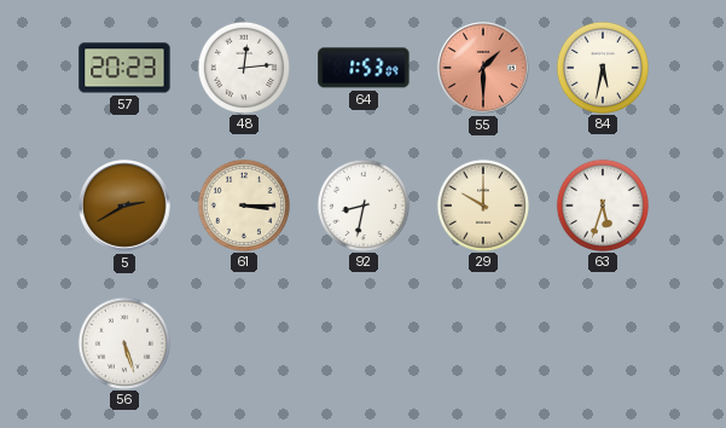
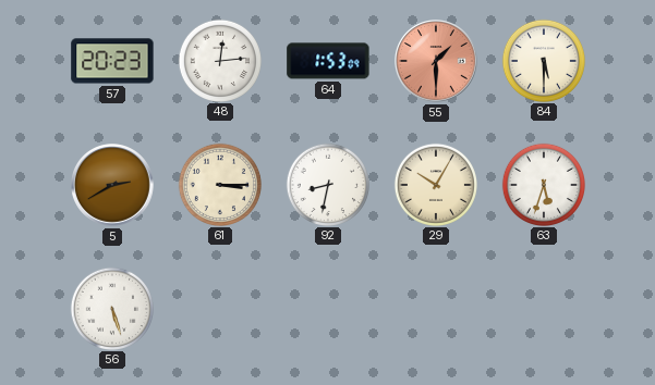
84: 5:32 -> 5:30 (543, 60)
29: 10:00 -> 10:05 (435, 184)
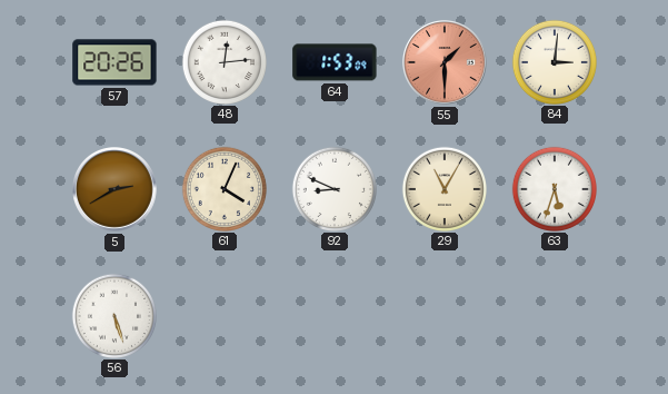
57: 20:23 -> 20:26 (114, 62)
84: 5:30 -> 3:01 (554, 61)
61: 3:15 -> 4:04 (223, 188)
92: 8:32 -> 8:49 (333, 188)
29: 10:05 -> 11:05 (443, 188)
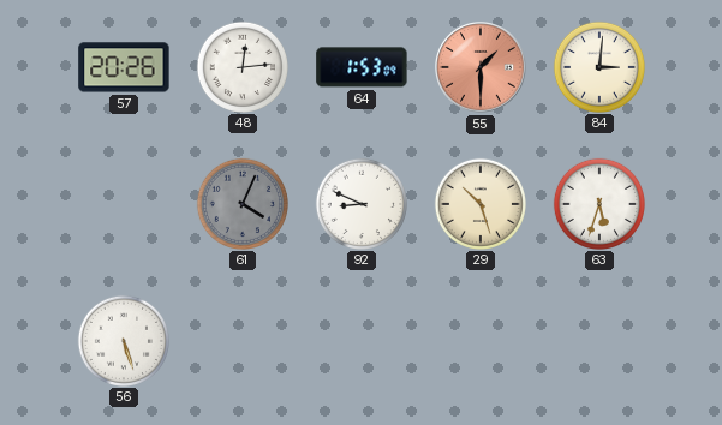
5: 2:40 -> none (116, 190)
61 dial: cream -> grey (241, 203)
29: 11:05 -> 10:27 (479, 203)
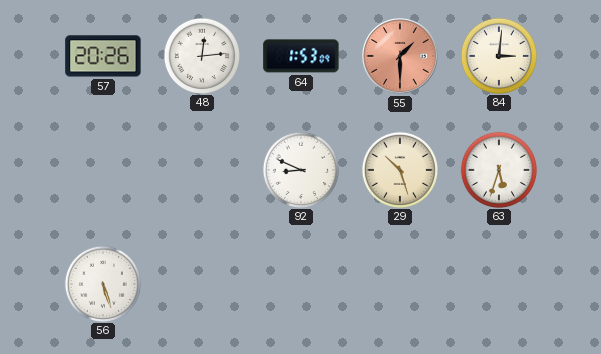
61: 4:04 -> none (241, 203)
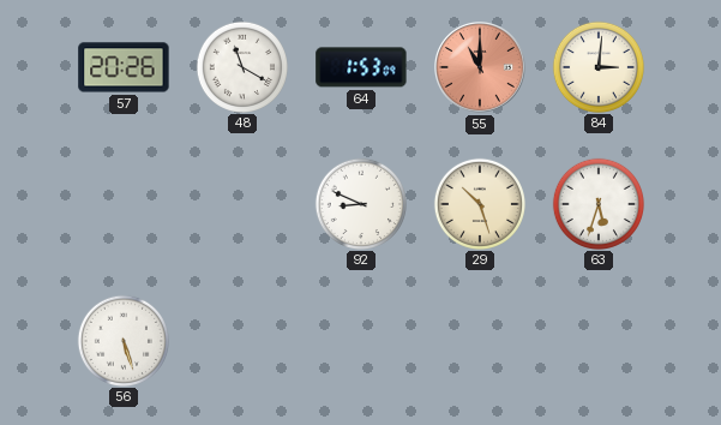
48: 12:14 -> 11:20 (241, 66)
55: 1:30 -> 11:00 (481, 68)
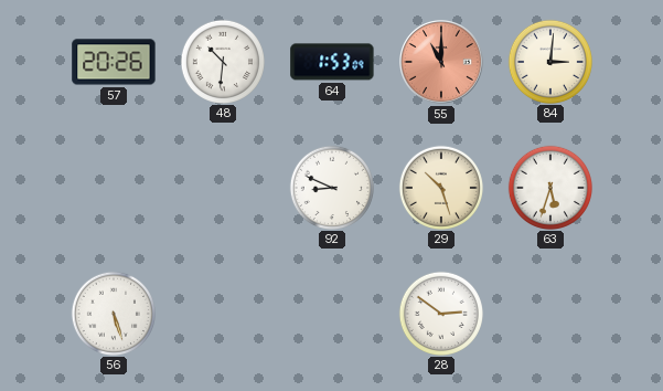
48: 11:20 -> 10:31 (222, 61)
28: none -> 2:51 (440, 313)
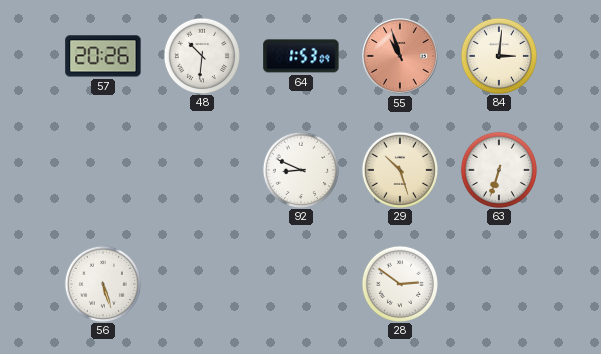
55: 11:00 -> 10:57 (401, 57)
63: 5:33 -> 6:33 (498, 169)
